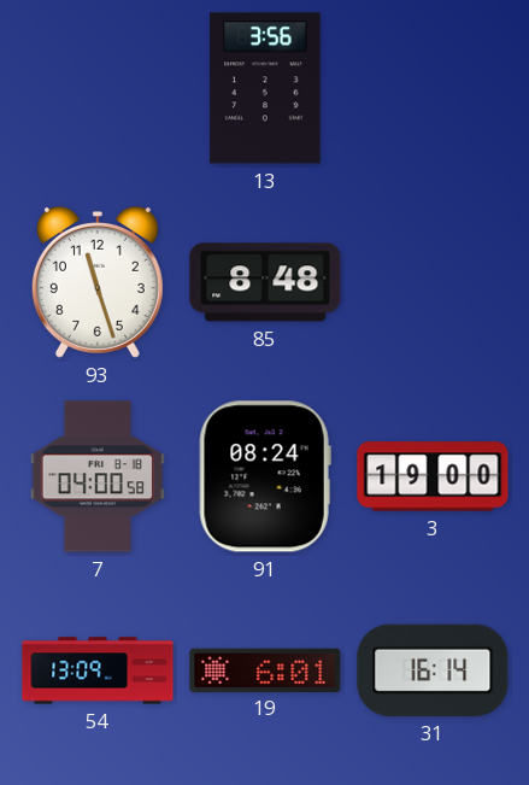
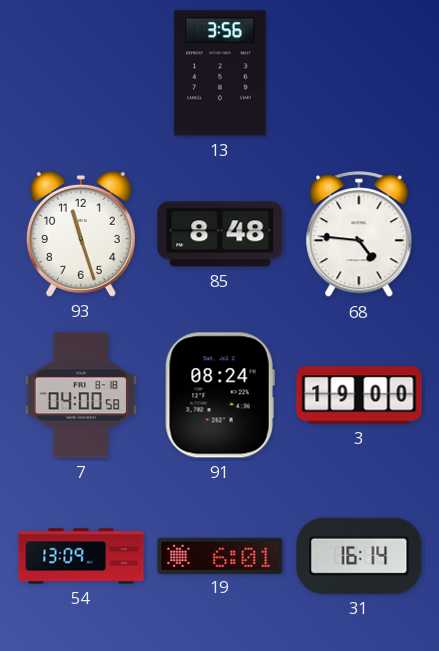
68: none -> 4:46 (359, 235)
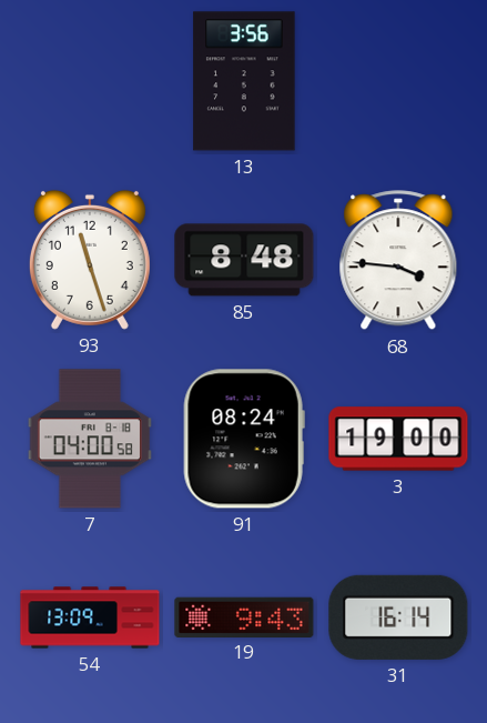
68: 4:46 -> 3:46 (398, 261)
19: 6:01 -> 9:43 (244, 616)
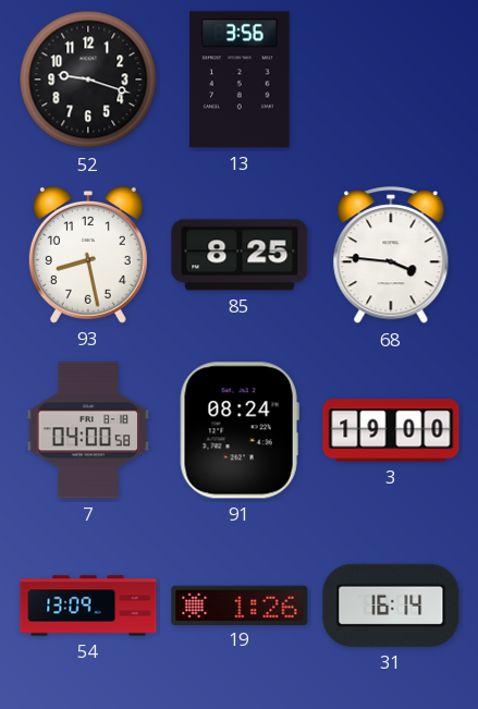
52: none -> 9:18 (88, 80)
93: 11:27 -> 8:28 (88, 255)
85: 8:48 -> 8:25 (240, 255)
19: 9:43 -> 1:26 (240, 604)
